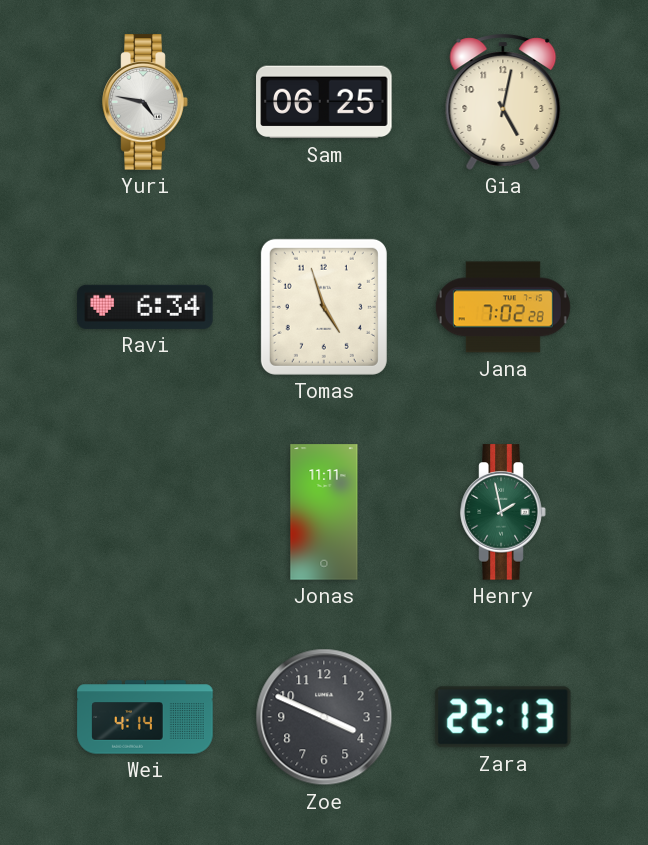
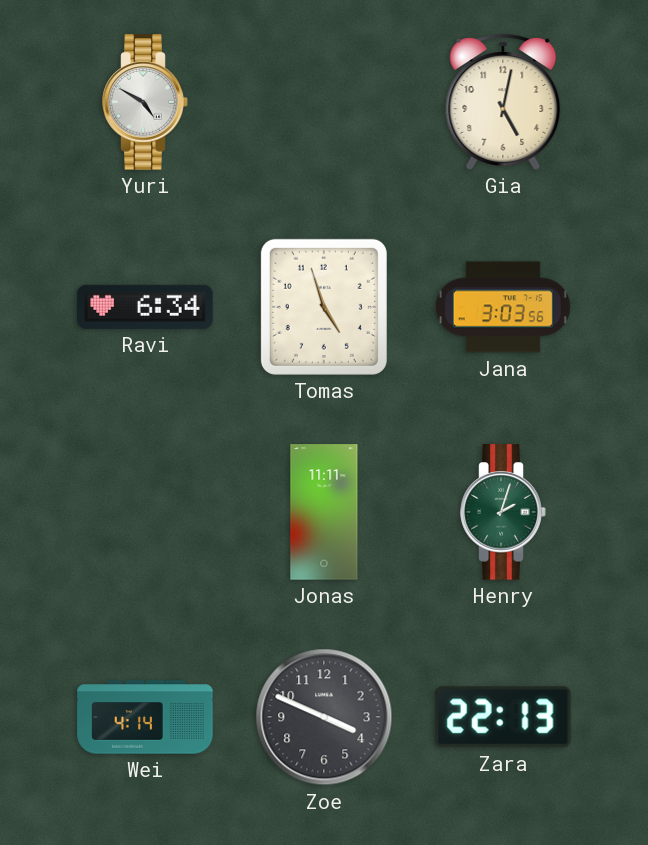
Yuri: 4:47 -> 4:50 (145, 102)
Sam: 06:25 -> none (324, 102)
Jana: 7:02 -> 3:03 (503, 307)
Henry: 1:58 -> 2:03 (503, 512)
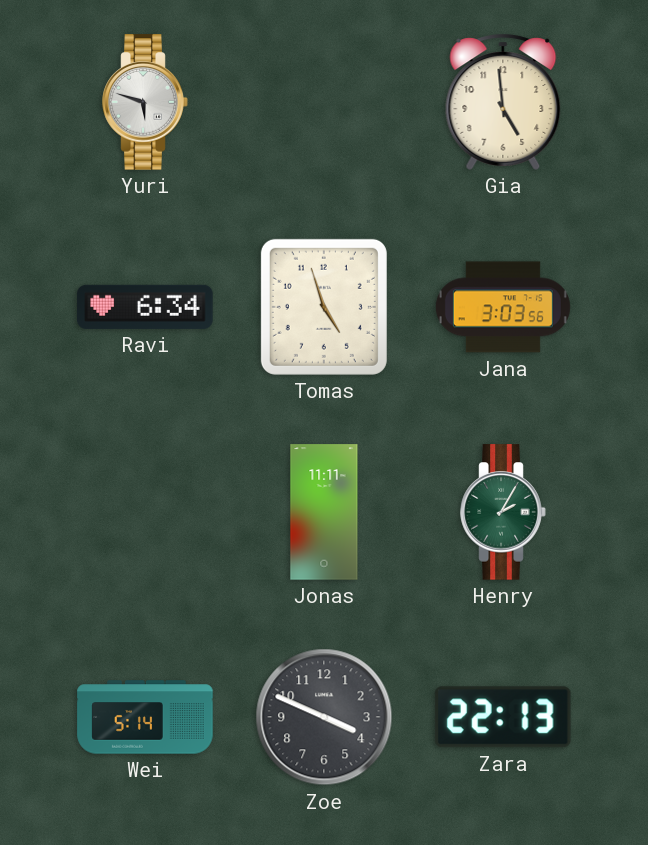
Yuri: 4:50 -> 5:48 (145, 102)
Gia: 5:02 -> 4:59 (503, 102)
Henry: 2:03 -> 2:05 (503, 512)
Wei: 4:14 -> 5:14 (145, 717)
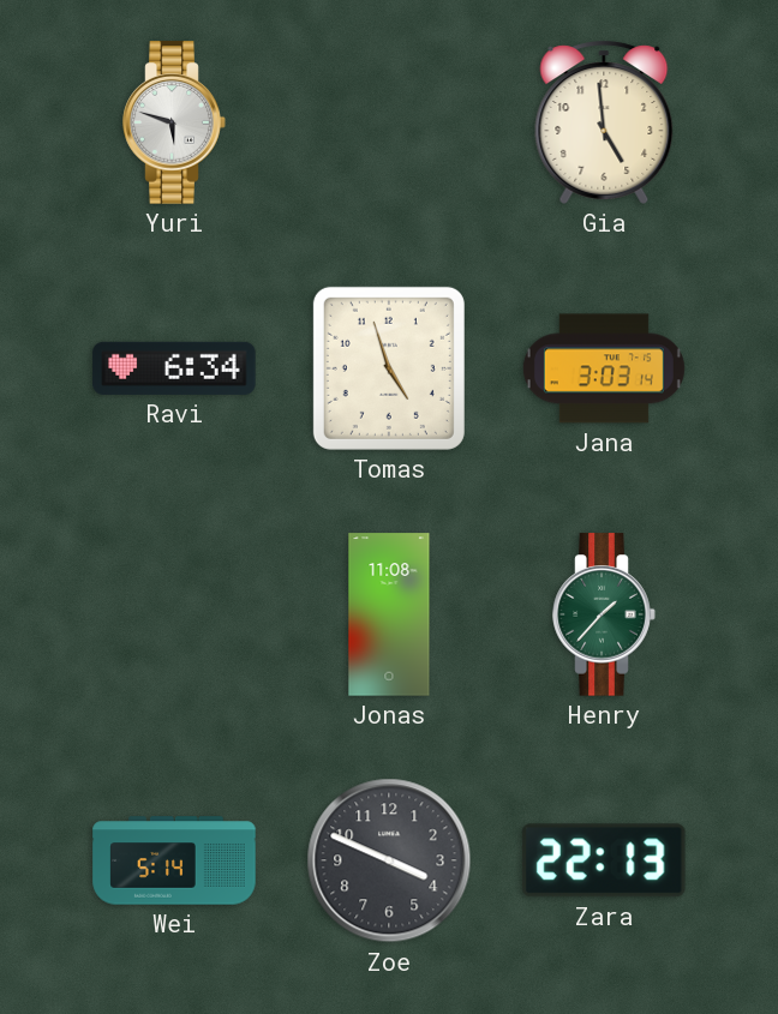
Jana: 3:03:56 -> 3:03:14 (604, 368)
Jonas: 11:11 -> 11:08 (389, 614)
Henry: 2:05 -> 1:37 (604, 614)
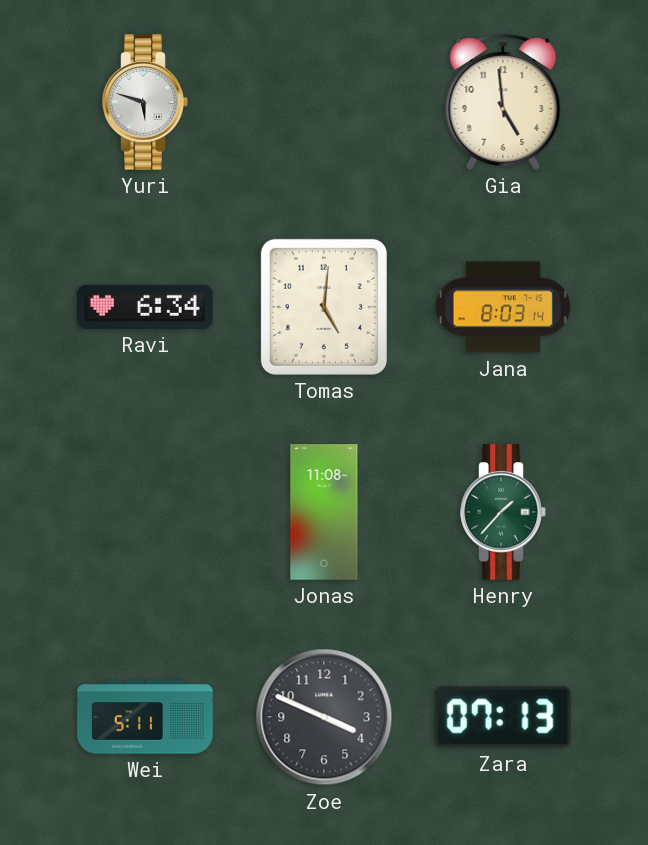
Tomas: 4:57 -> 5:01 (324, 307)
Jana: 3:03 -> 8:03 (503, 307)
Wei: 5:14 -> 5:11 (145, 717)
Zara: 22:13 -> 07:13 (503, 717)
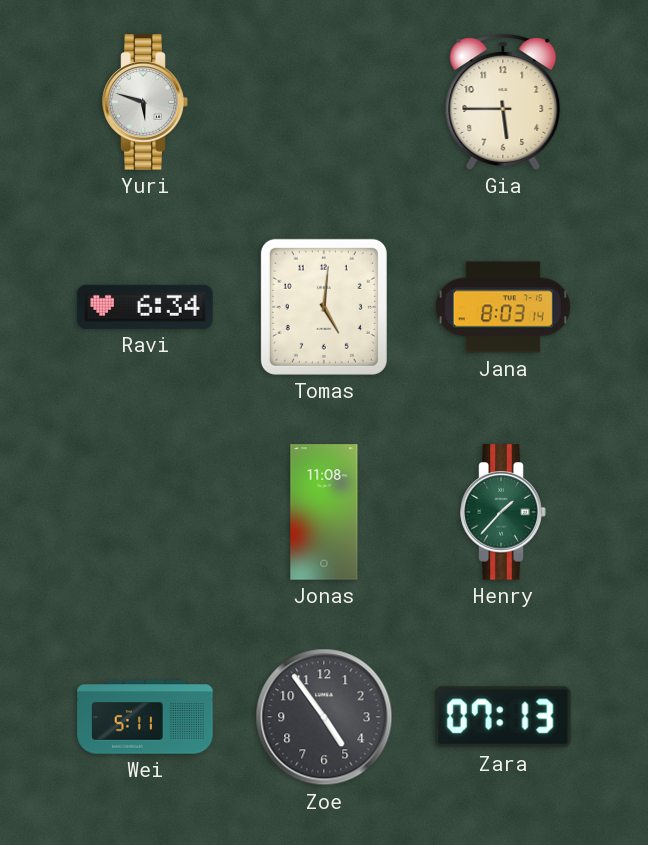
Gia: 4:59 -> 5:45 (503, 102)
Zoe: 3:49 -> 4:54 (324, 717)
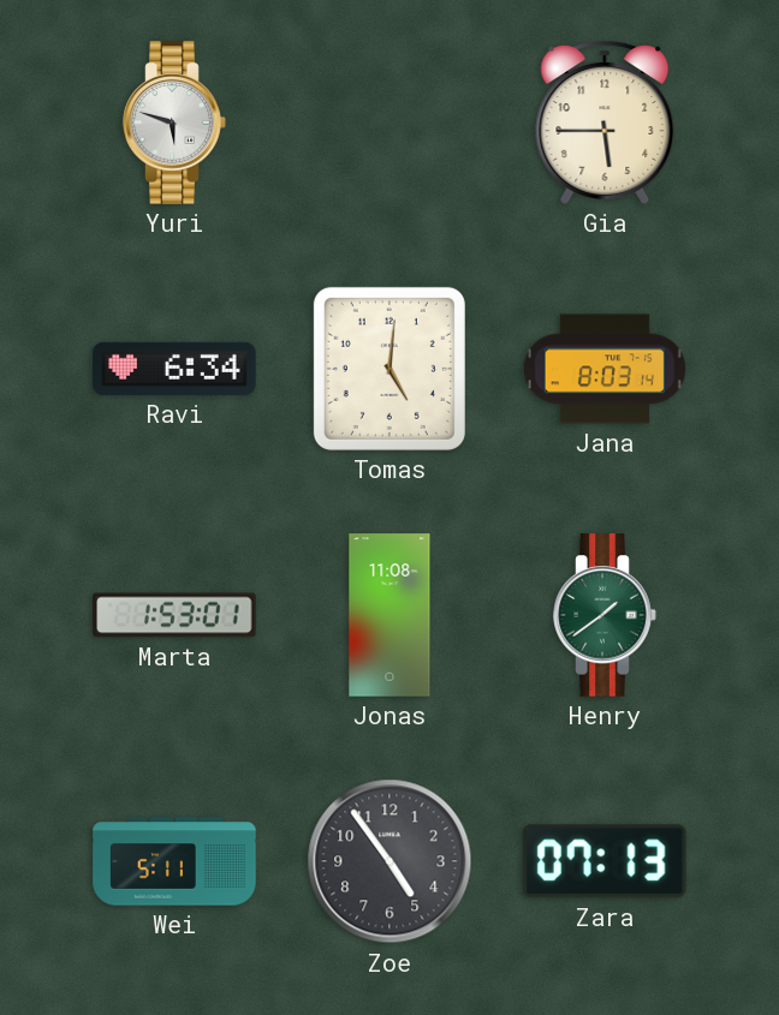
Marta: none -> 1:53 (174, 615)
Henry: 1:37 -> 1:39 (605, 615)
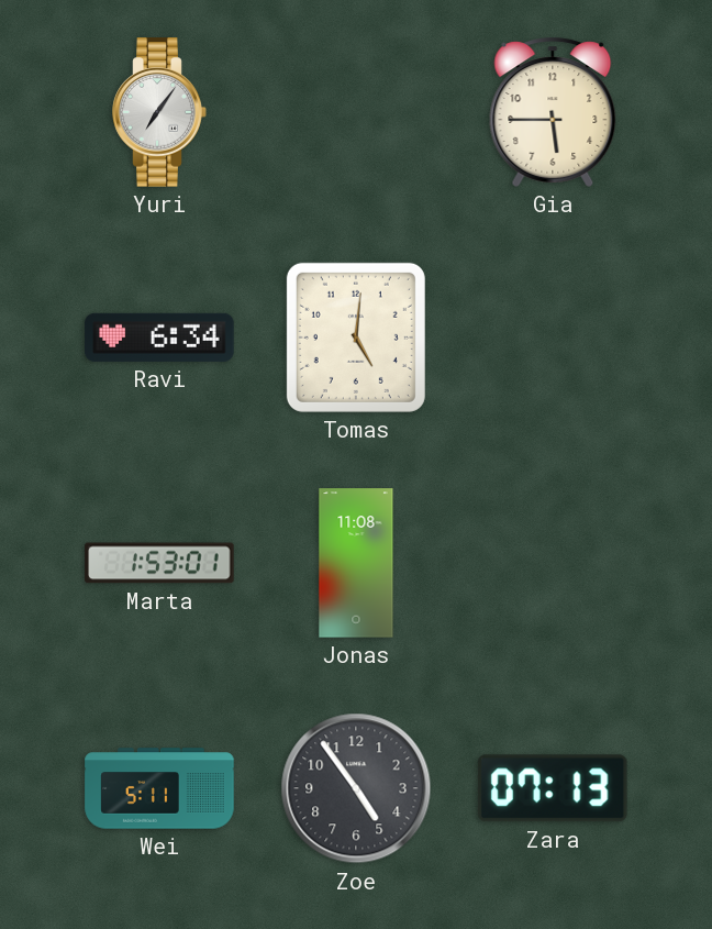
Yuri: 5:48 -> 7:06 (159, 112)
Jana: 8:03 -> none (605, 369)
Henry: 1:39 -> none (605, 615)
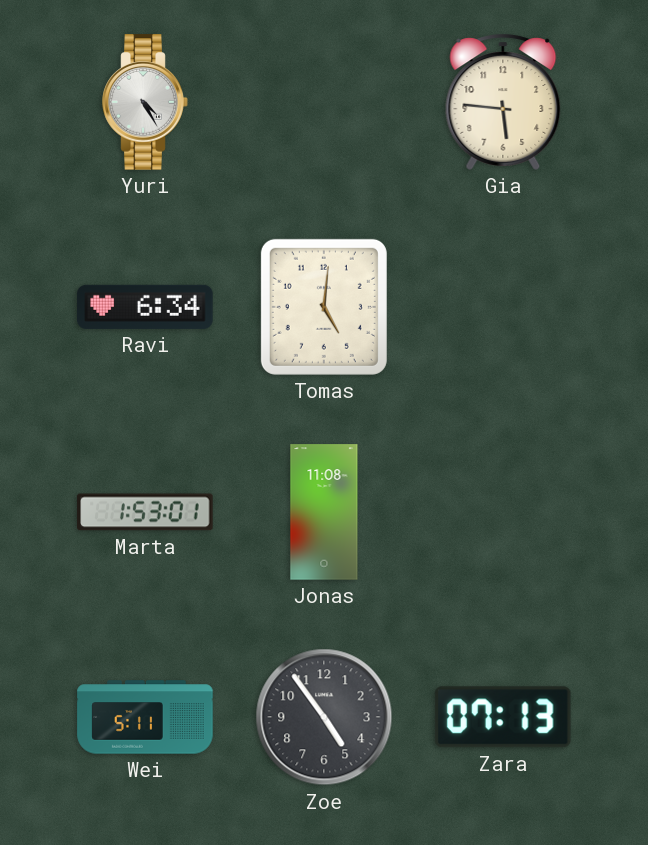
Yuri: 7:06 -> 4:25 (145, 102)
Gia: 5:45 -> 5:46 (503, 102)
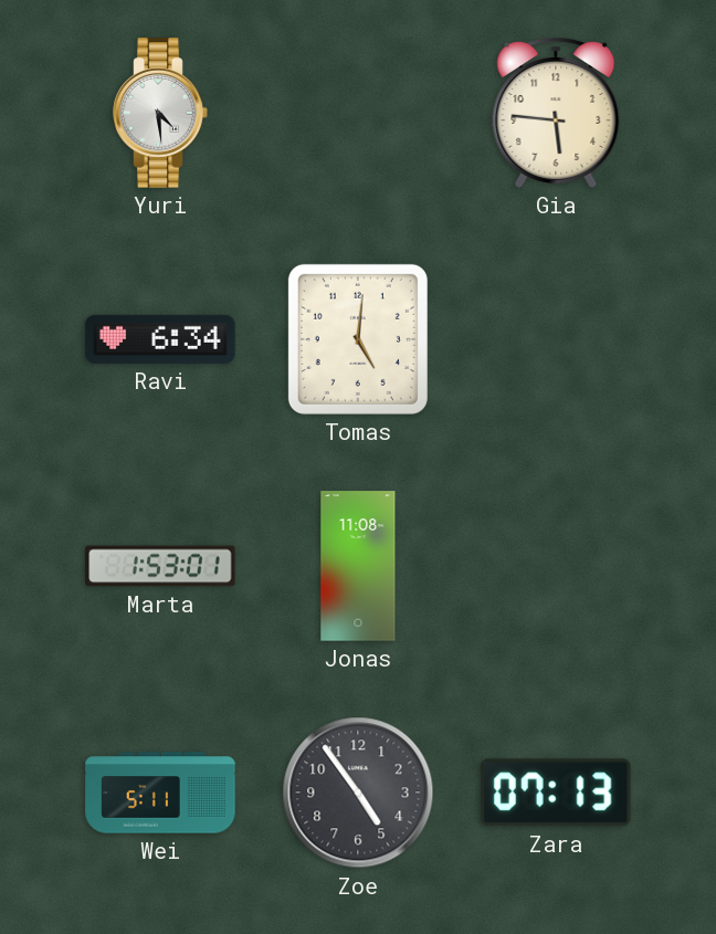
Yuri: 4:25 -> 4:29 (160, 113)
